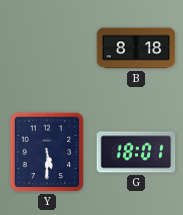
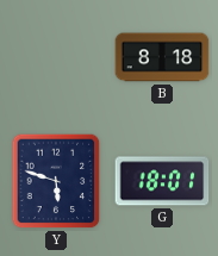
Y: 5:30 -> 5:48 (56, 181)
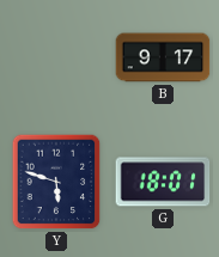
B: 8:18 -> 9:17 (163, 57)
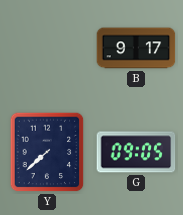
Y: 5:48 -> 7:38 (47, 152)
G: 18:01 -> 09:05 (136, 152)
